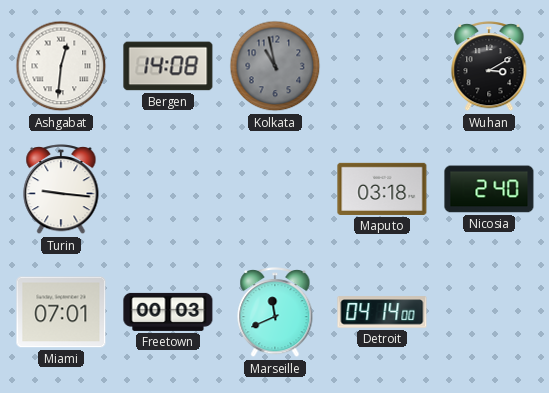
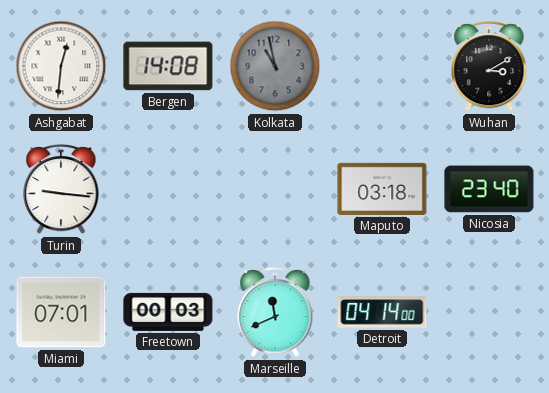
Nicosia: 2:40 -> 23:40 (489, 189)
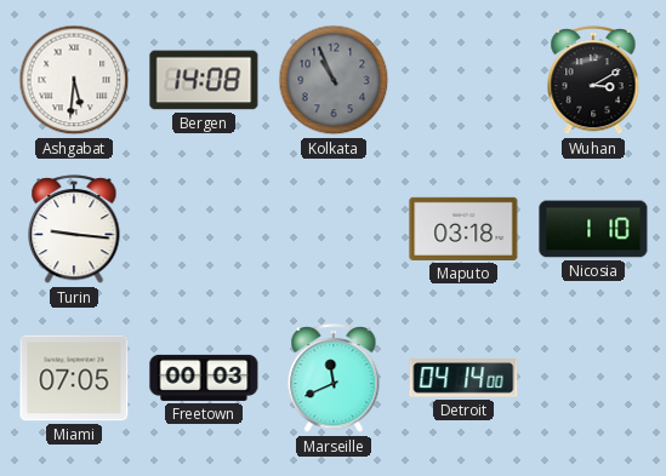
Ashgabat: 12:31 -> 5:31 (74, 80)
Kolkata: 10:58 -> 10:56 (334, 80)
Nicosia: 23:40 -> 1:10 (593, 229)
Miami: 07:01 -> 07:05 (74, 378)
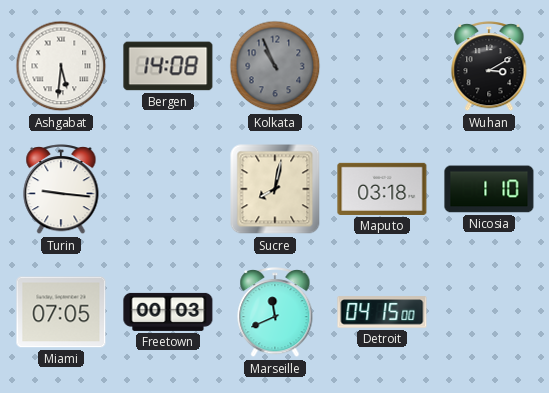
Sucre: none -> 8:02 (275, 189)
Detroit: 04:14 -> 04:15 (382, 312)
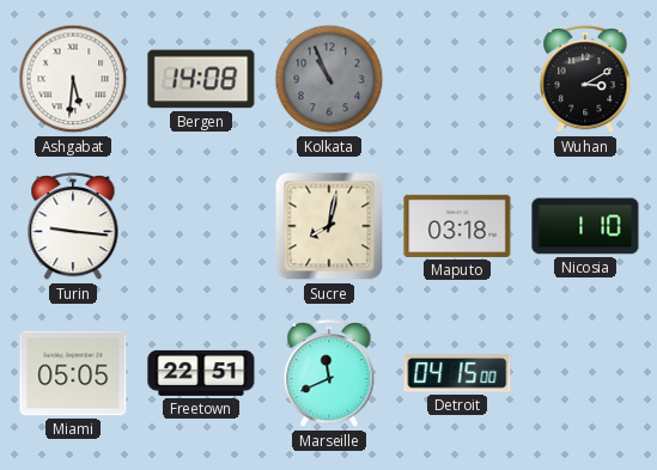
Miami: 07:05 -> 05:05 (73, 373)
Freetown: 00:03 -> 22:51 (201, 373)
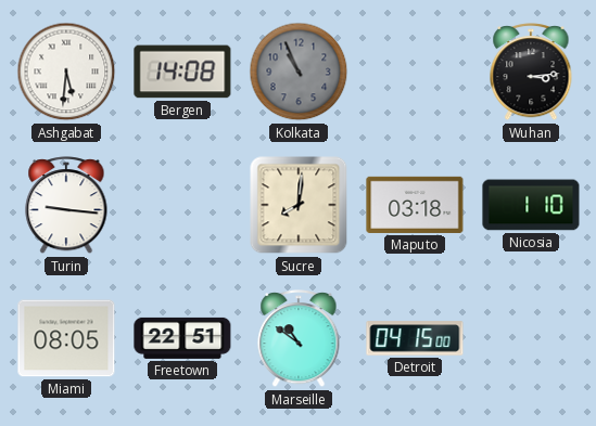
Wuhan: 3:10 -> 3:14 (531, 73)
Sucre: 8:02 -> 8:01 (299, 205)
Miami: 05:05 -> 08:05 (66, 338)
Marseille: 11:41 -> 10:51 (299, 339)
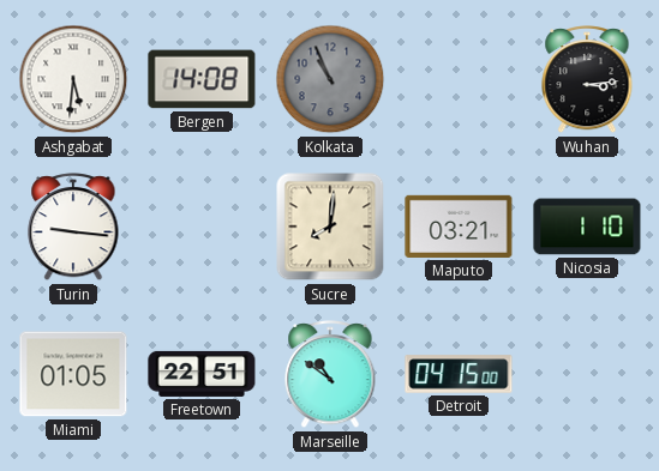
Maputo: 03:18 -> 03:21 (459, 227)
Miami: 08:05 -> 01:05 (73, 374)
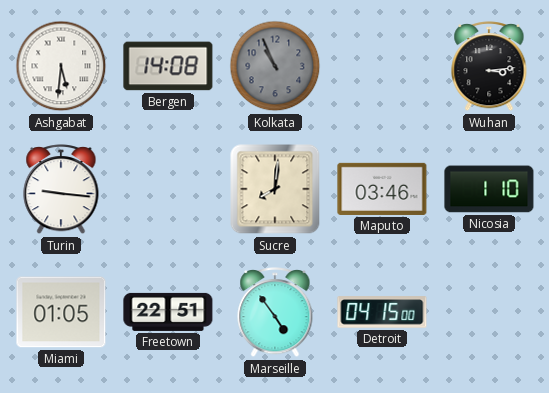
Maputo: 03:21 -> 03:46 (382, 189)
Marseille: 10:51 -> 4:54 (275, 313)
